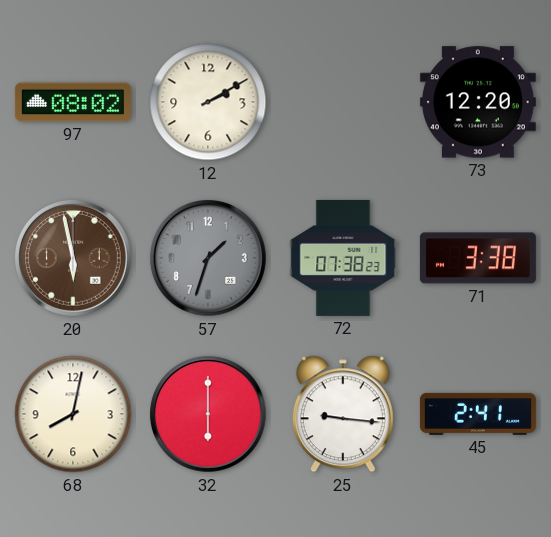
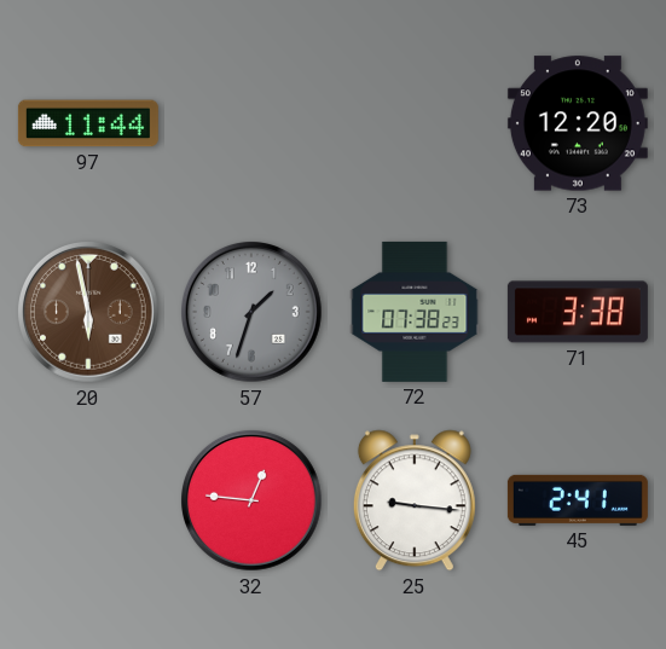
97: 08:02 -> 11:44 (88, 123)
12: 2:10 -> none (208, 102)
68: 8:02 -> none (73, 414)
32: 6:00 -> 12:46 (253, 502)
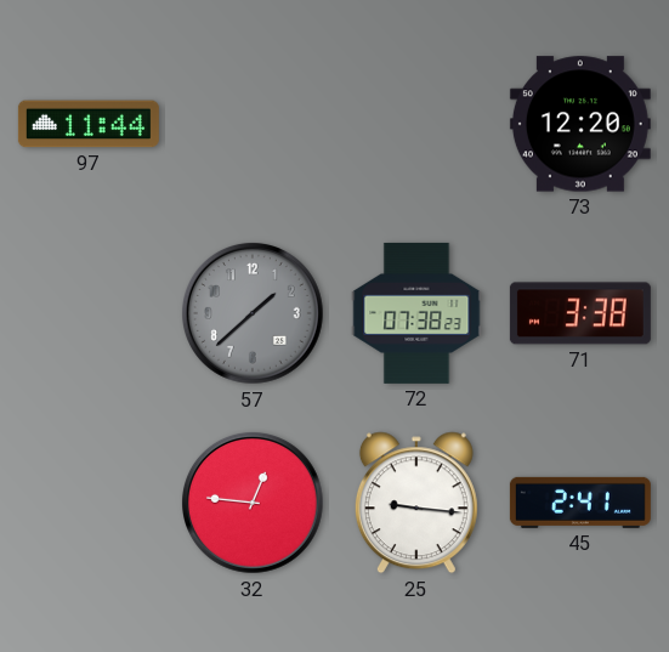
20: 5:58 -> none (89, 313)
57: 1:33 -> 1:38 (254, 314)
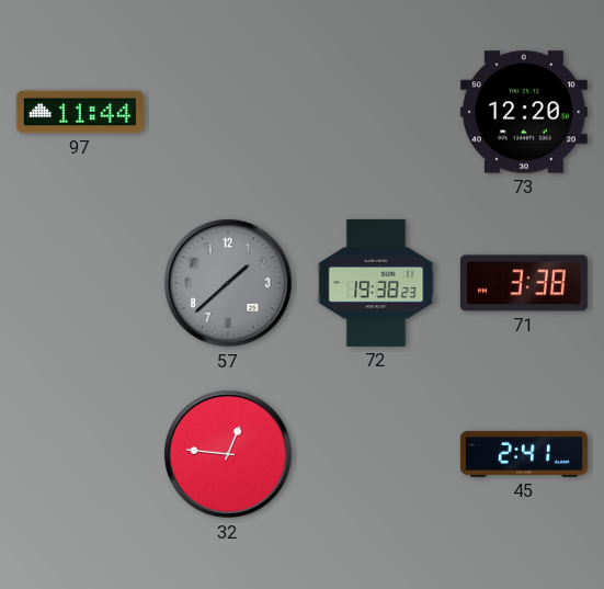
72: 07:38 -> 19:38 (376, 283)
25: 9:16 -> none (416, 503)
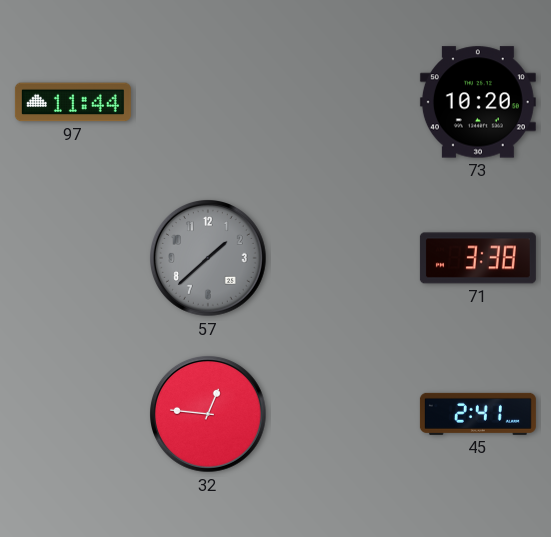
73: 12:20 -> 10:20 (478, 102)
72: 19:38 -> none (376, 283)
